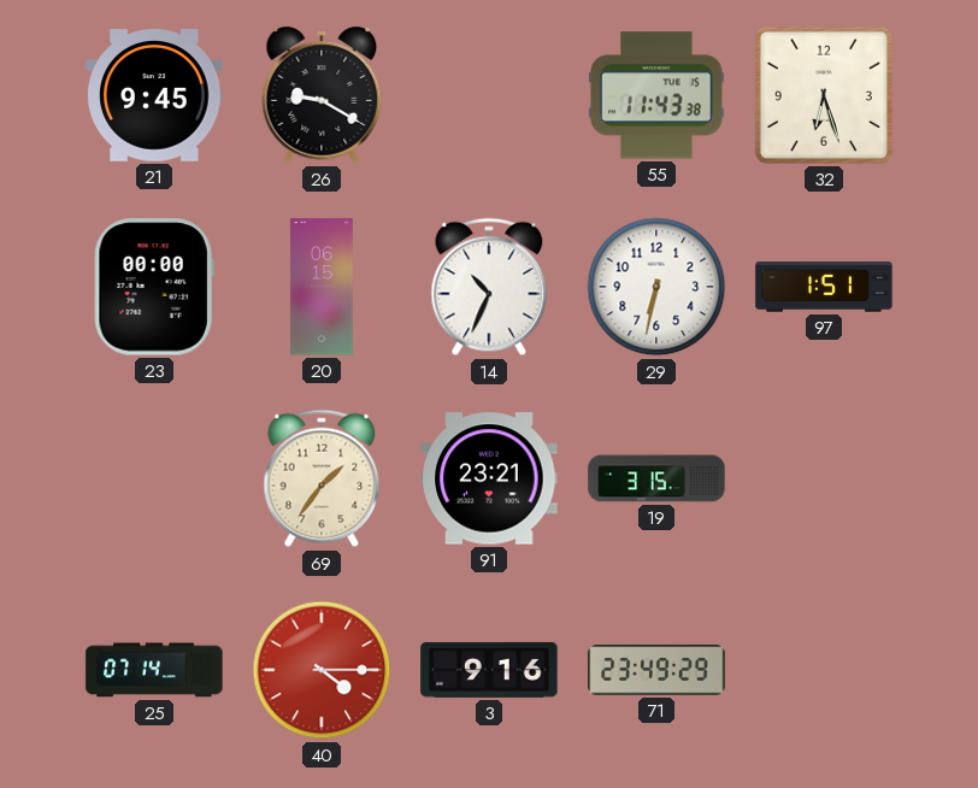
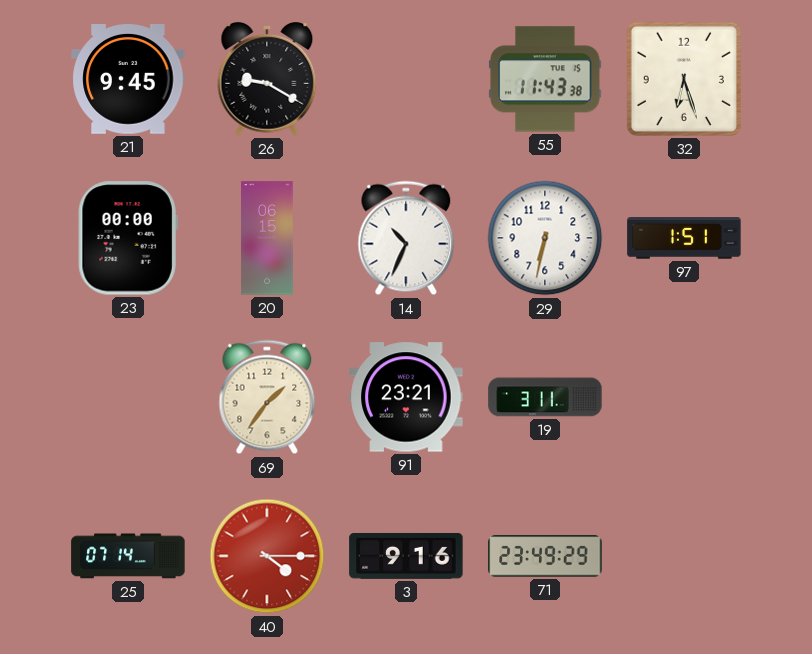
19: 3:15 -> 3:11 (545, 397)
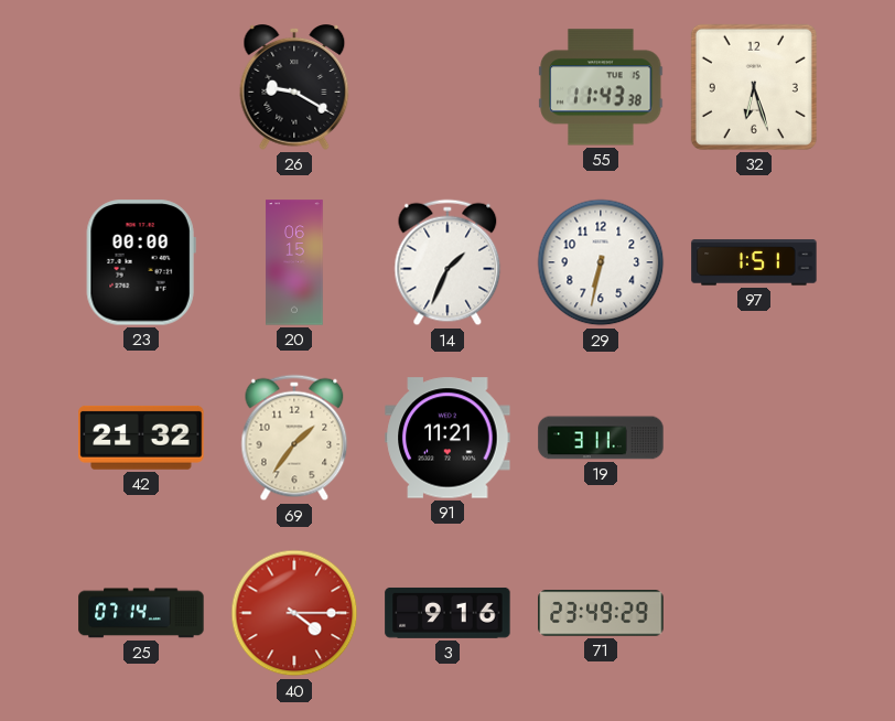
21: 9:45 -> none (128, 79)
14: 10:34 -> 1:34 (447, 262)
42: none -> 21:32 (141, 438)
91: 23:21 -> 11:21 (447, 438)
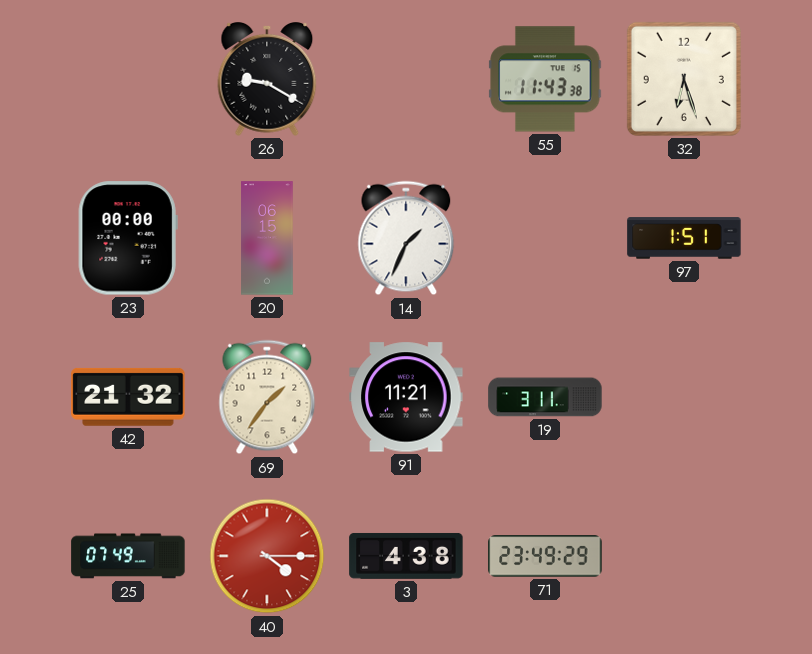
29: 6:32 -> none (601, 262)
25: 07:14 -> 07:49 (128, 556)
3: 9:16 -> 4:38 (406, 556)
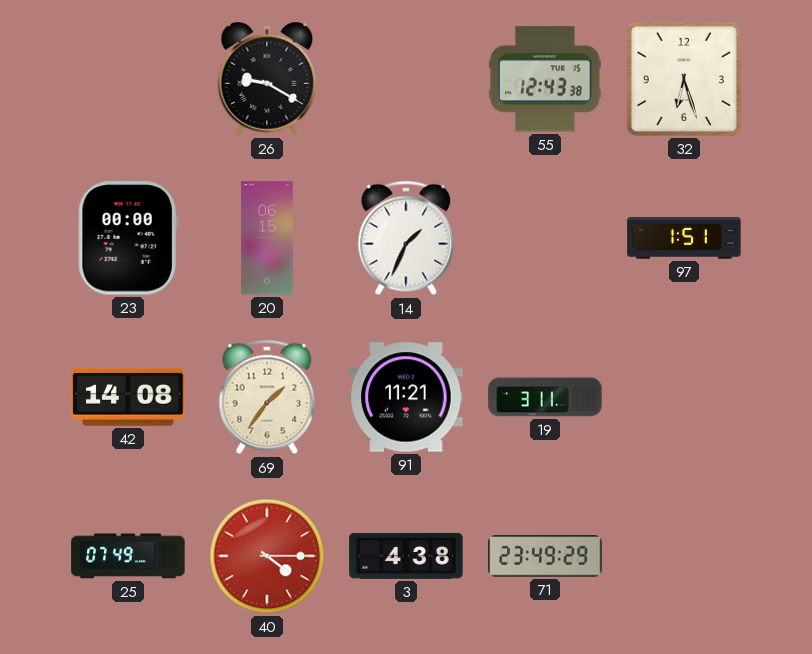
55: 11:43 -> 12:43 (545, 79)
42: 21:32 -> 14:08 (128, 397)
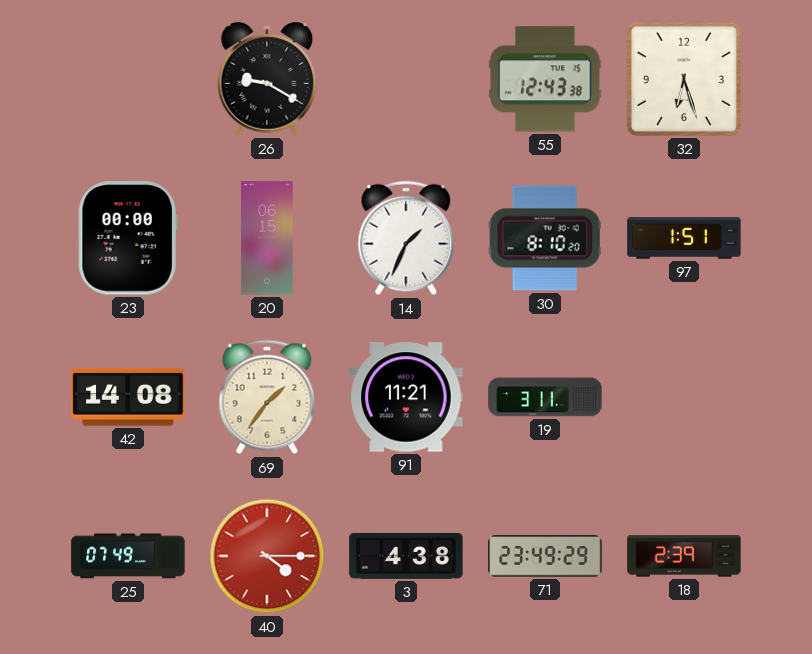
30: none -> 8:10 (545, 238)
18: none -> 2:39 (684, 556)
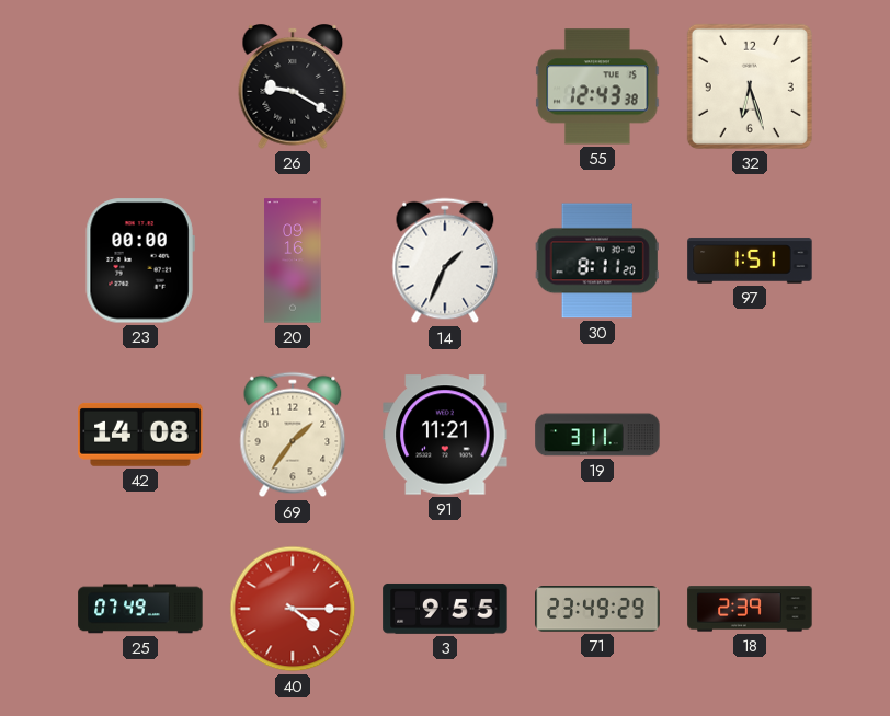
20: 06:15 -> 09:16 (293, 261)
30: 8:10 -> 8:11 (597, 261)
3: 4:38 -> 9:55 (445, 609)
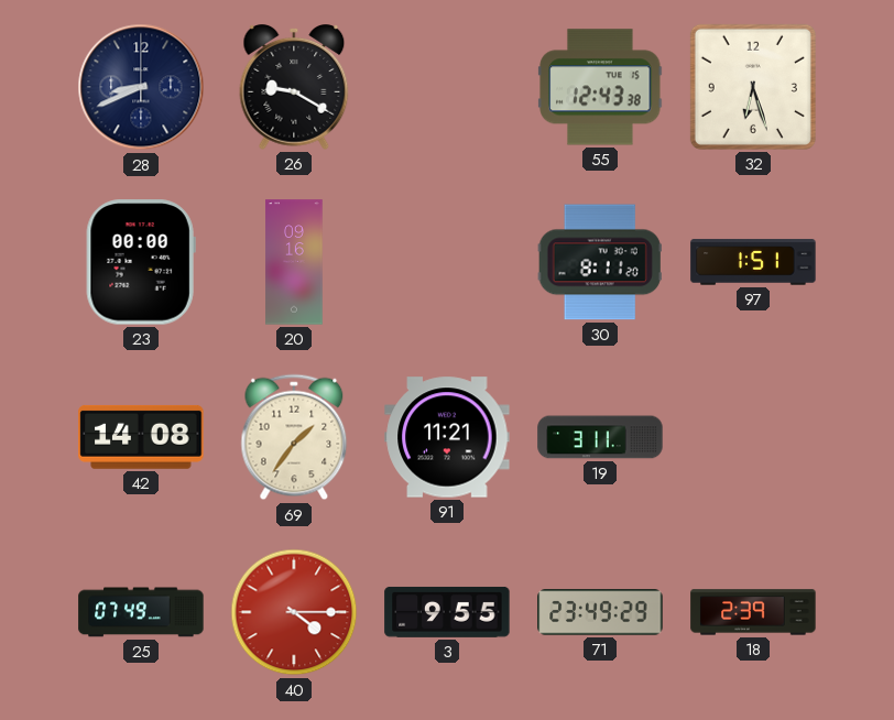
28: none -> 8:41 (141, 87)
14: 1:34 -> none (445, 261)
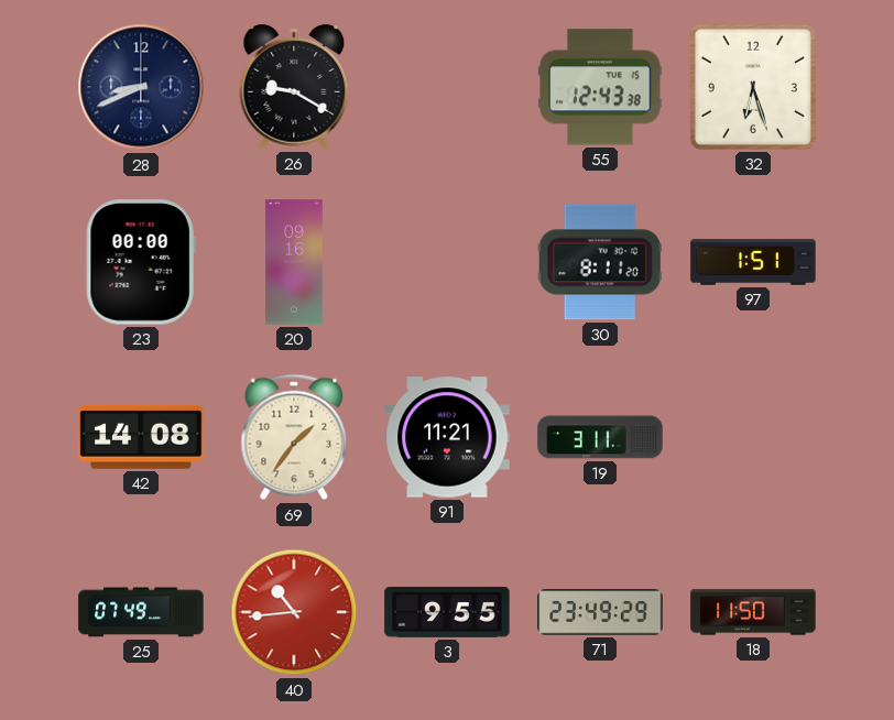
40: 4:15 -> 10:44 (294, 612)
18: 2:39 -> 11:50 (753, 612)
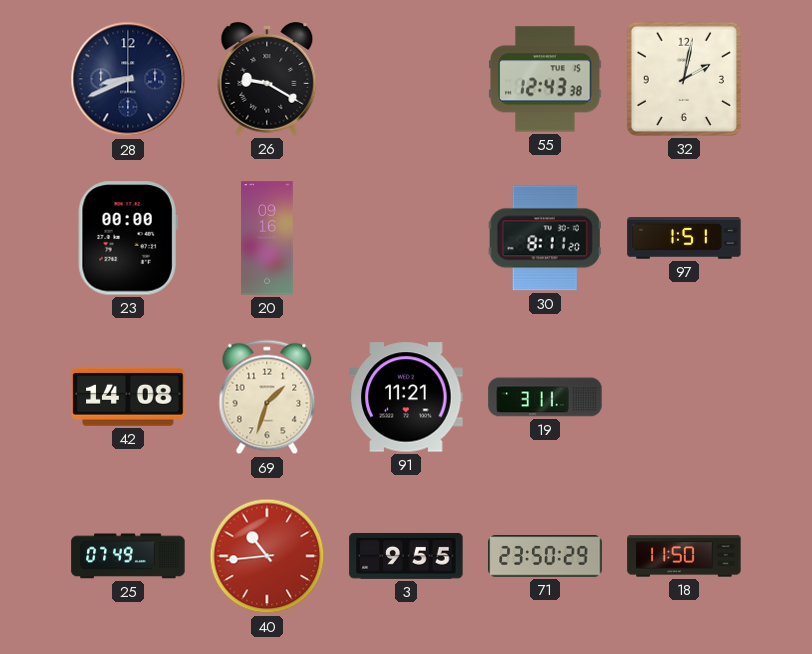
32: 6:27 -> 2:02 (684, 79)
69: 1:36 -> 1:33 (267, 397)
71: 23:49 -> 23:50 (545, 556)
